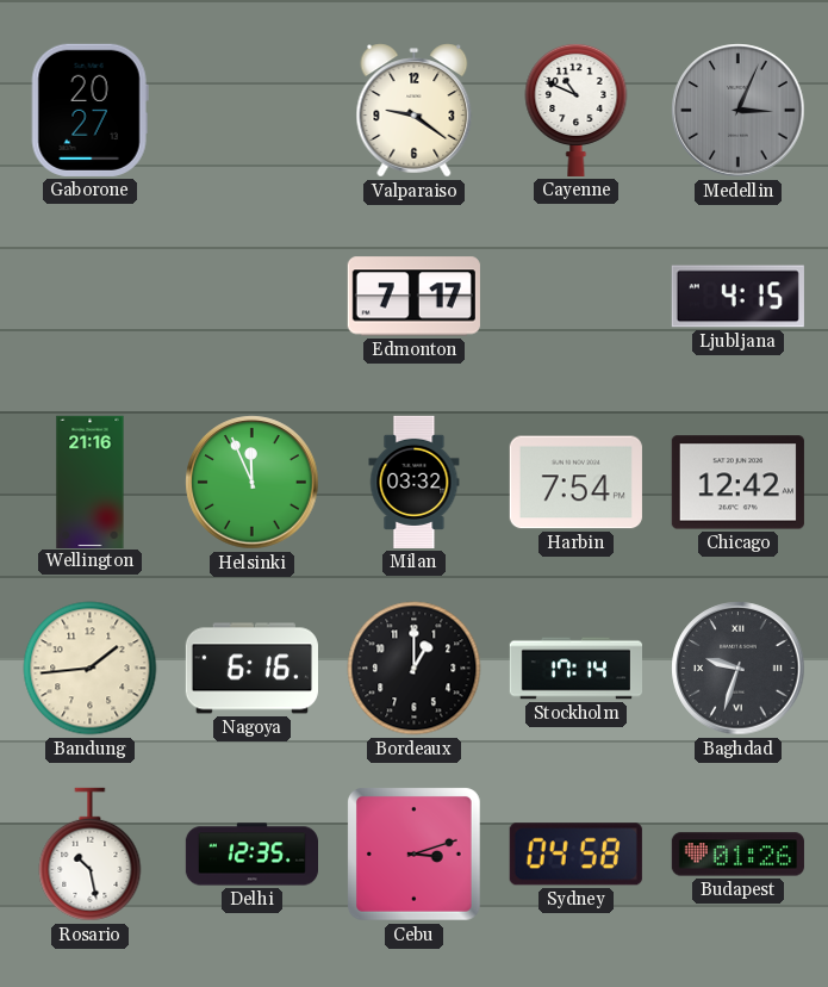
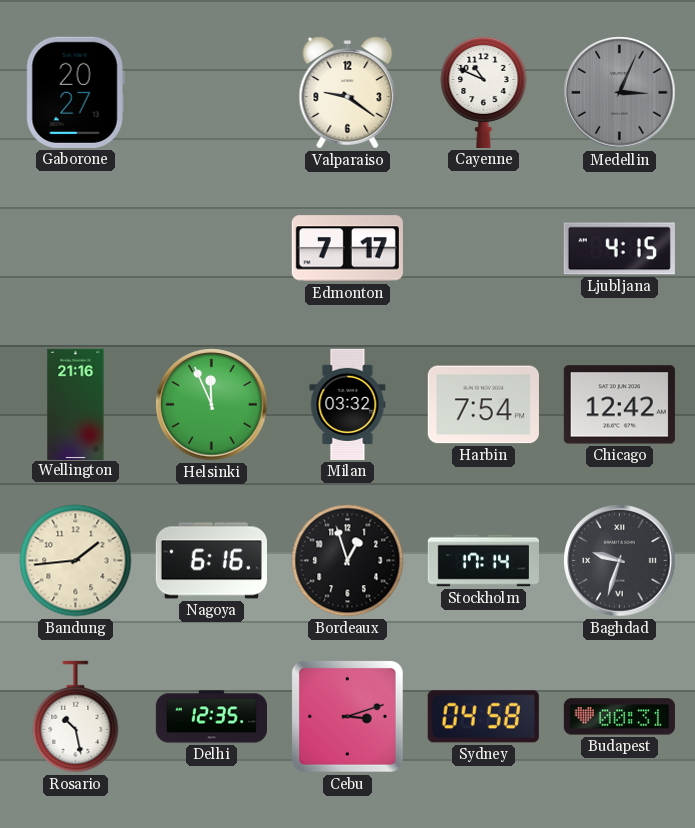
Bordeaux: 1:00 -> 12:57 (348, 561)
Budapest: 01:26 -> 00:31 (619, 717)
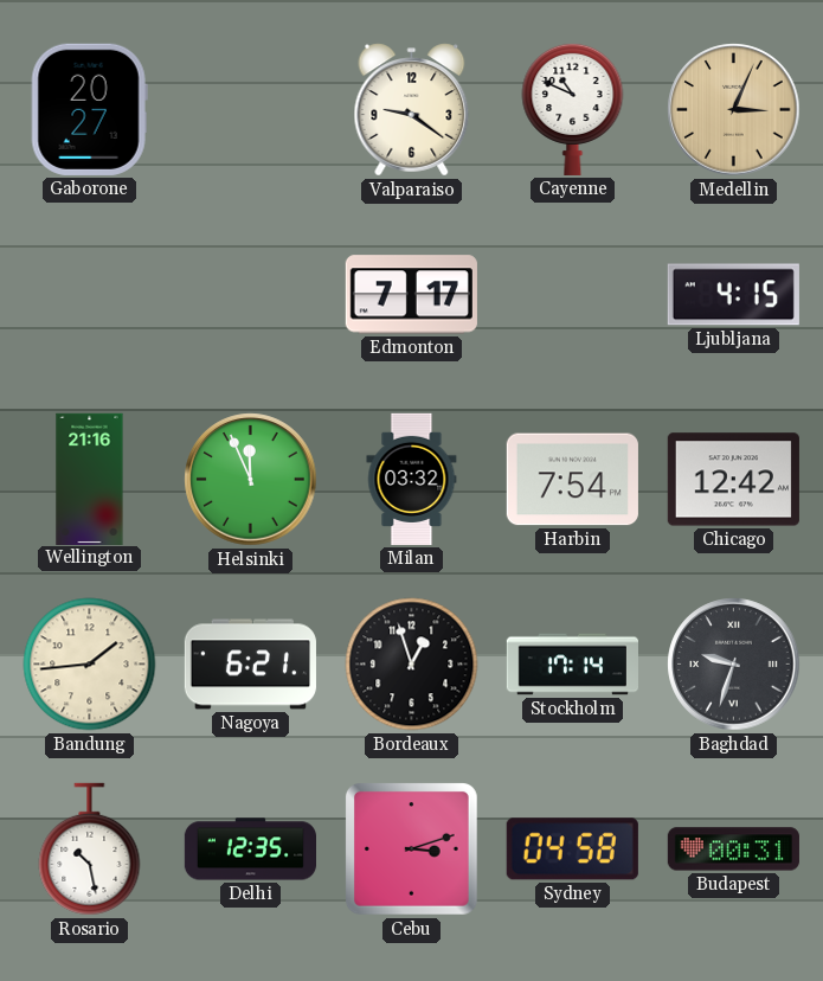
Medellin dial: grey -> champagne (734, 110)
Nagoya: 6:16 -> 6:21 (250, 665)
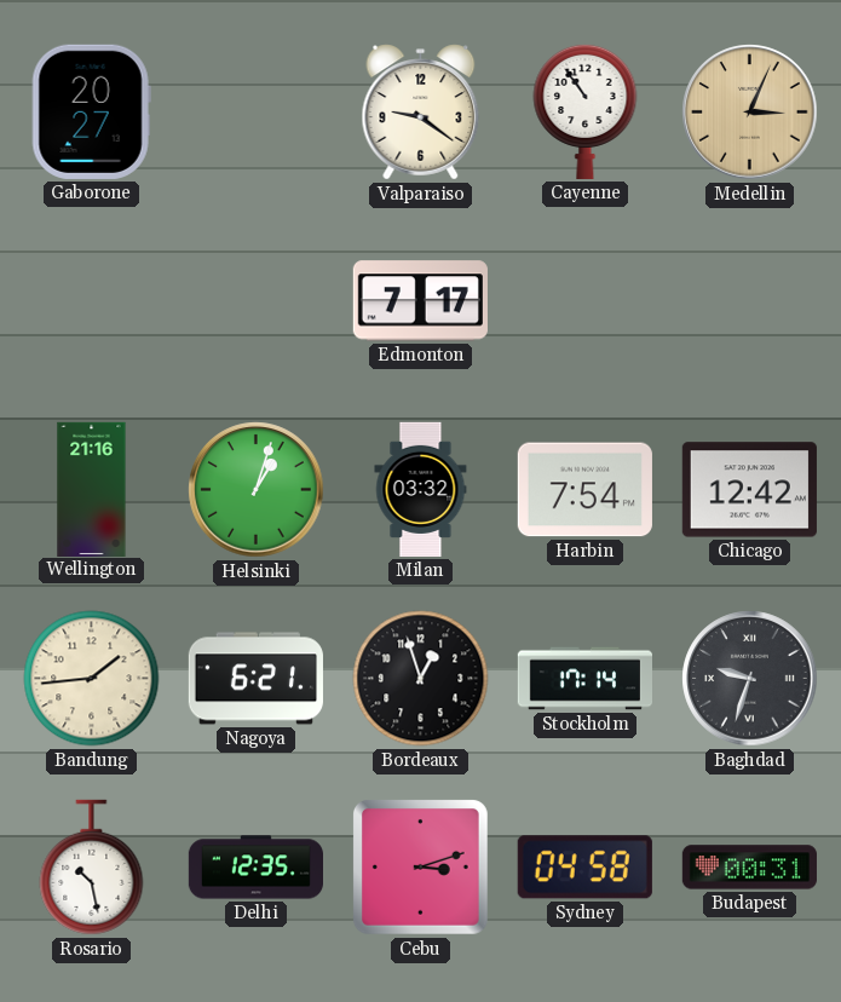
Cayenne: 10:49 -> 10:54 (586, 111)
Ljubljana: 4:15 -> none (733, 295)
Helsinki: 11:56 -> 1:03 (257, 490)
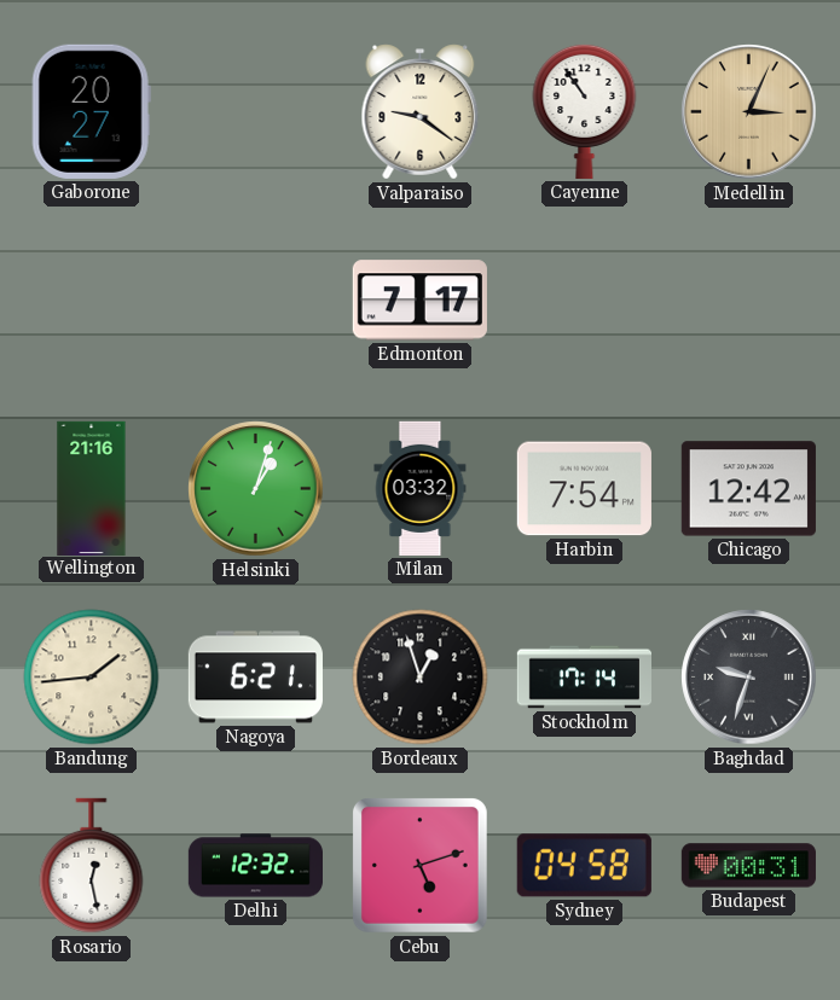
Rosario: 10:28 -> 12:28 (92, 866)
Delhi: 12:35 -> 12:32 (255, 866)
Cebu: 3:12 -> 5:12 (419, 865)
